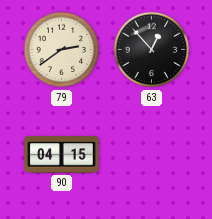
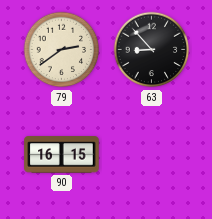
63: 12:53 -> 8:53 (152, 50)
90: 04:15 -> 16:15 (62, 155)
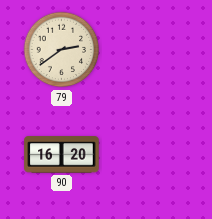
63: 8:53 -> none (152, 50)
90: 16:15 -> 16:20 (62, 155)
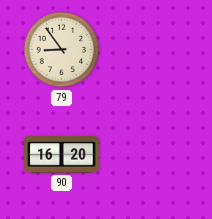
79: 2:39 -> 8:54 (62, 50)
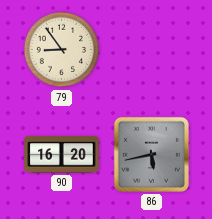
86: none -> 5:43 (151, 154)
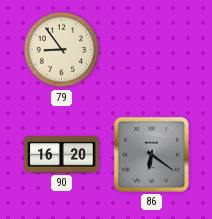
86: 5:43 -> 6:21 (151, 154)
